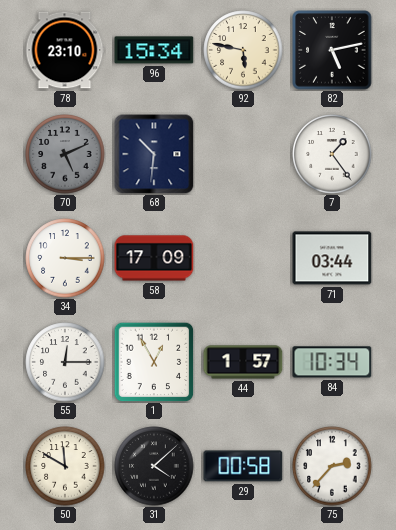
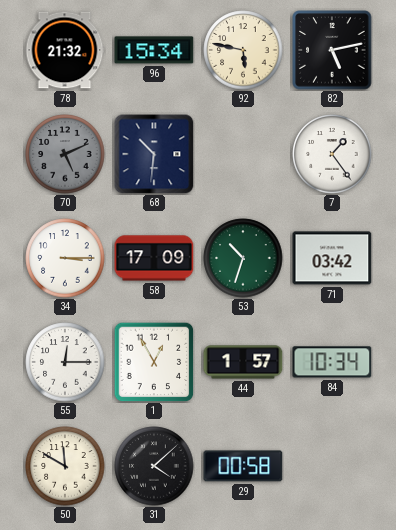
78: 23:10 -> 21:32 (65, 50)
53: none -> 10:33 (243, 258)
71: 03:44 -> 03:42 (332, 258)
75: 2:37 -> none (332, 466)
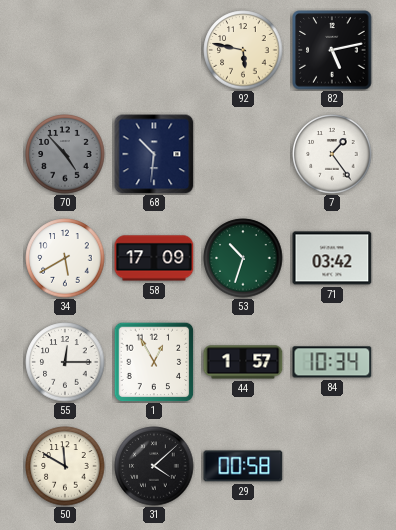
78: 21:32 -> none (65, 50)
96: 15:34 -> none (154, 50)
70: 5:11 -> 4:53 (65, 154)
34: 3:15 -> 5:40 (65, 258)
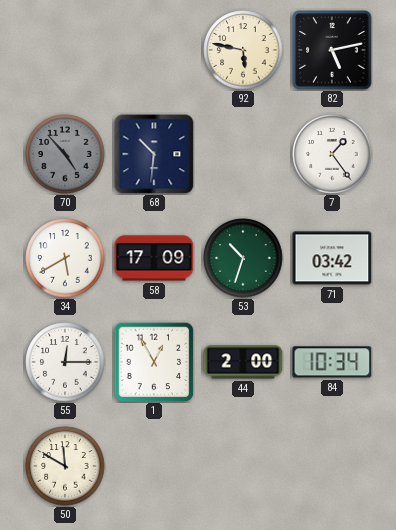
44: 1:57 -> 2:00 (243, 362)
31: 4:08 -> none (154, 466)
29: 00:58 -> none (243, 466)
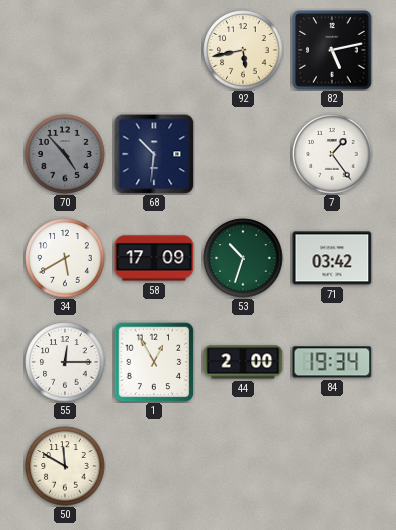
92: 5:47 -> 5:43 (243, 50)
84: 10:34 -> 19:34 (332, 362)
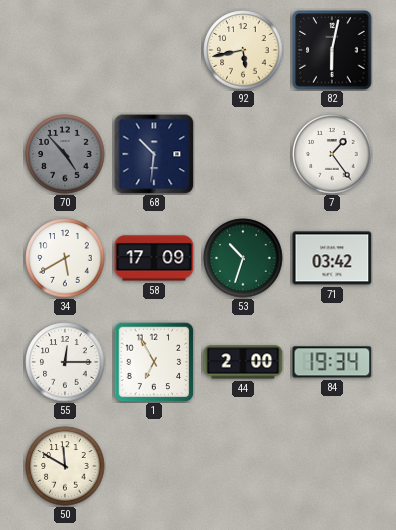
82: 5:13 -> 6:02 (332, 50)
1: 12:55 -> 6:55 (154, 362)
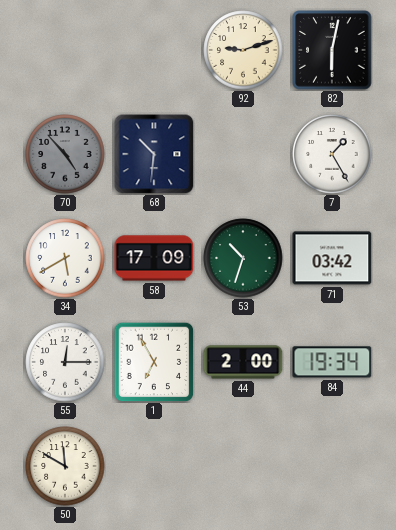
92: 5:43 -> 9:12 (243, 50)
7: 1:24 -> 1:25 (332, 154)
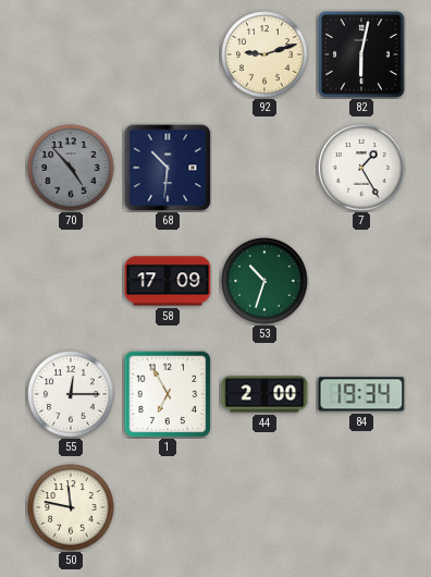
34: 5:40 -> none (65, 258)
71: 03:42 -> none (332, 258)
50: 11:50 -> 11:47 (71, 507)
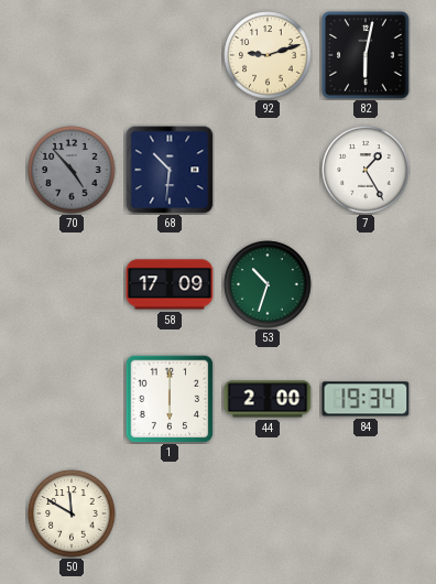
55: 12:15 -> none (71, 394)
1: 6:55 -> 6:00 (170, 399)
50: 11:47 -> 11:50 (72, 513)
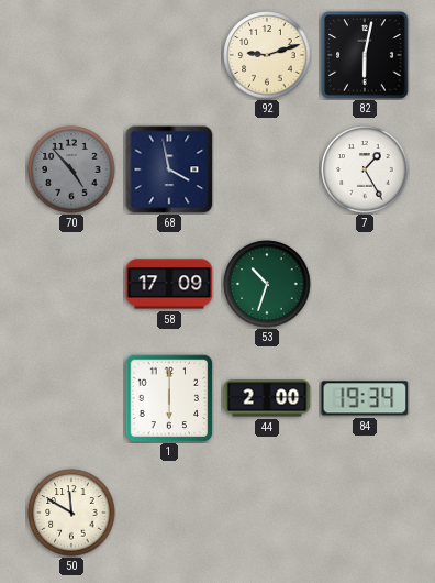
68: 10:31 -> 3:58 (169, 169)
